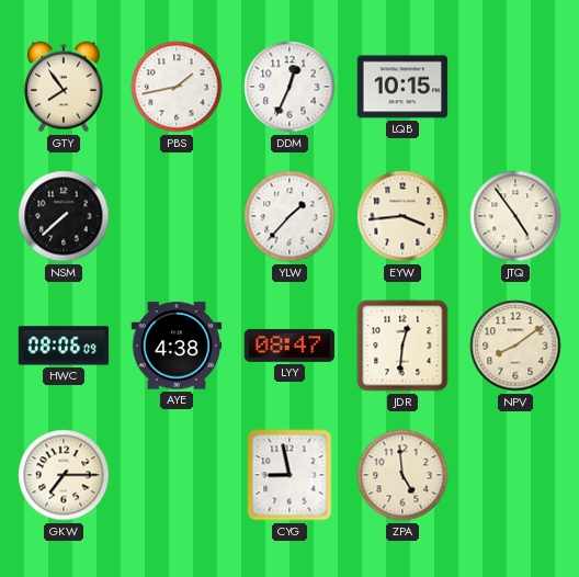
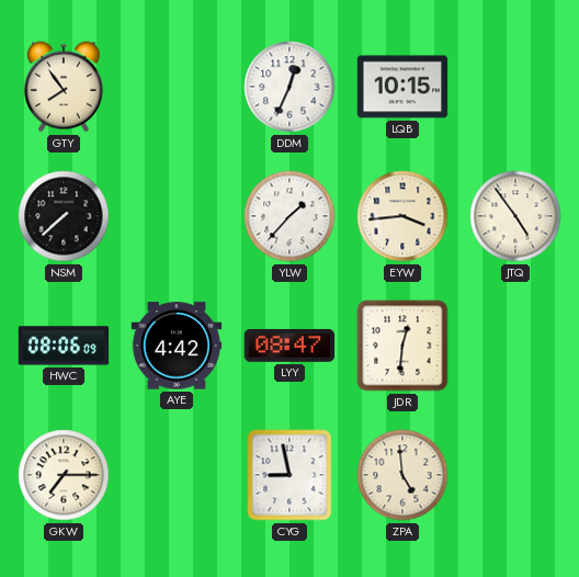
PBS: 1:43 -> none (177, 87)
AYE: 4:38 -> 4:42 (177, 346)
NPV: 8:09 -> none (515, 346)
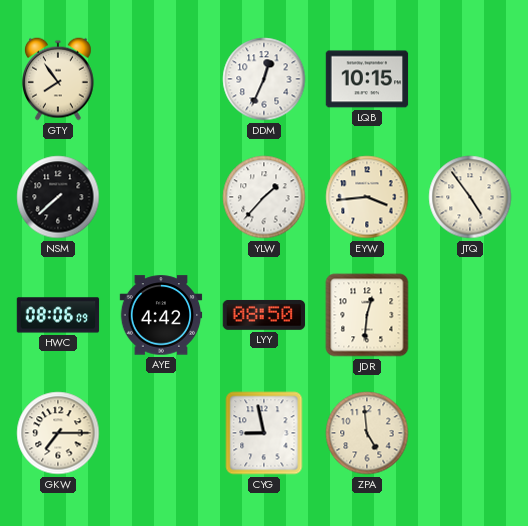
LYY: 08:47 -> 08:50 (264, 315)
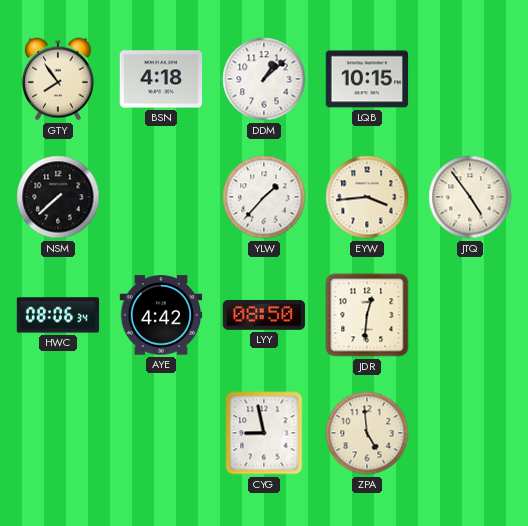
BSN: none -> 4:18 (161, 79)
DDM: 12:34 -> 1:08 (264, 79)
HWC: 08:06:09 -> 08:06:34 (58, 315)
GKW: 7:15 -> none (58, 433)
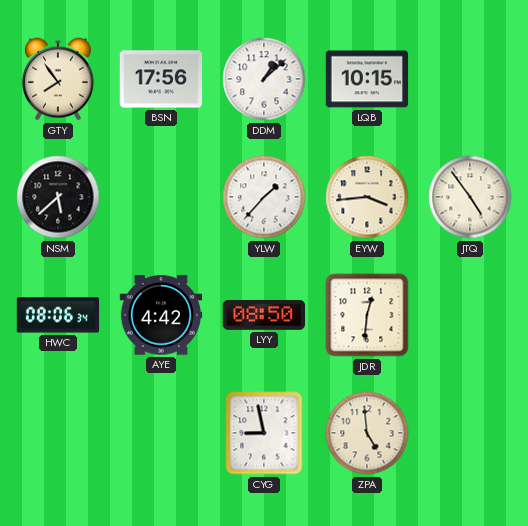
BSN: 4:18 -> 17:56 (161, 79)
NSM: 7:38 -> 5:38 (58, 197)
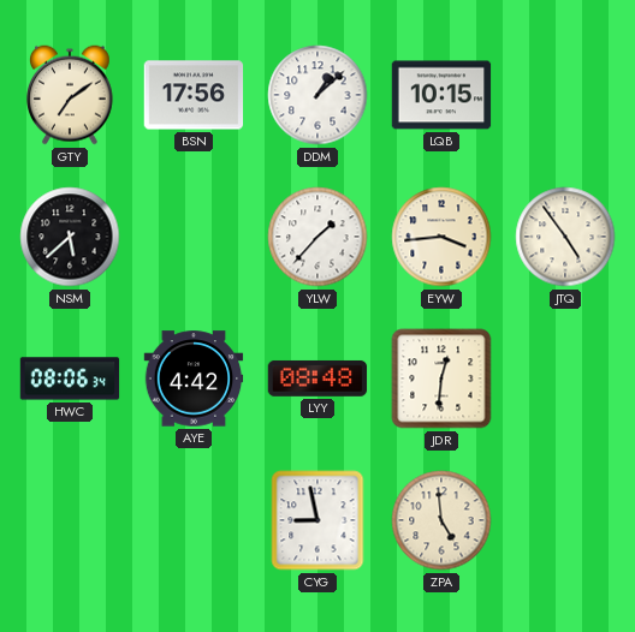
GTY: 7:54 -> 7:09 (70, 95)
LYY: 08:50 -> 08:48 (317, 378)
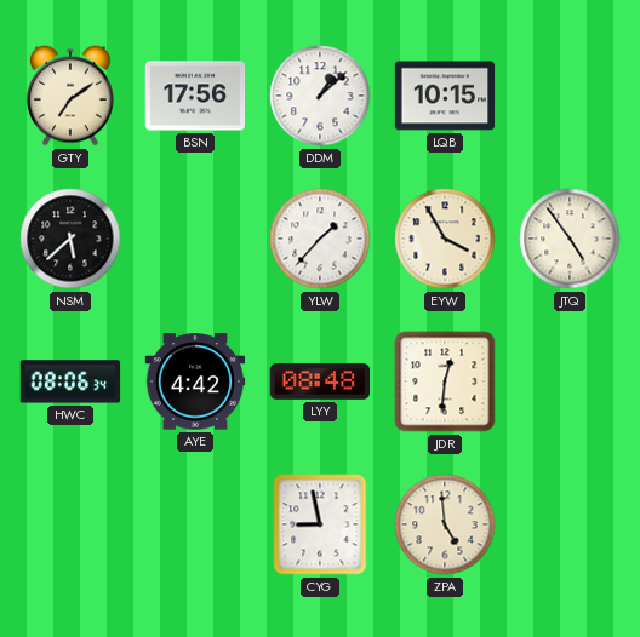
EYW: 3:44 -> 3:55 (445, 239)
